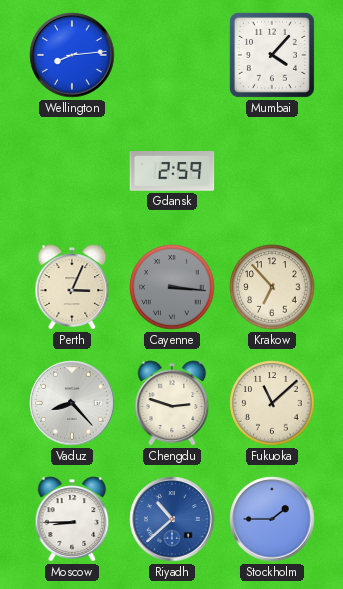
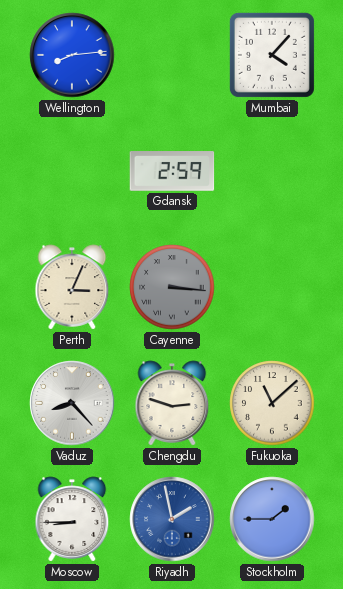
Krakow: 6:53 -> none (272, 287)
Riyadh: 10:38 -> 1:58 (172, 519)
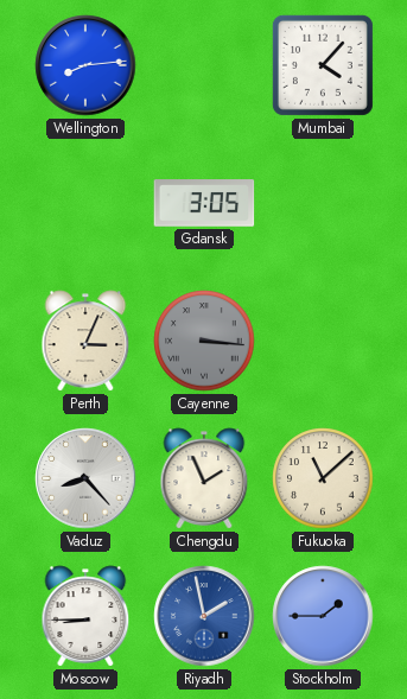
Gdansk: 2:59 -> 3:05 (204, 203)
Chengdu: 2:48 -> 1:56 (204, 478)
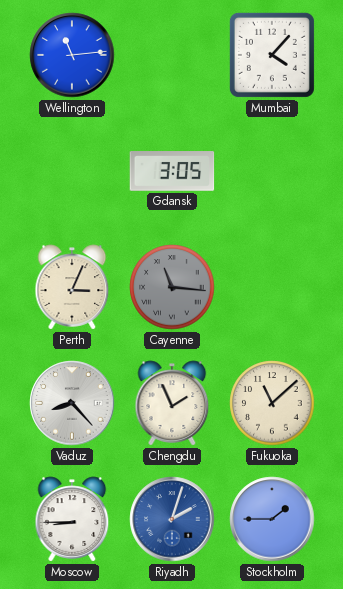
Wellington: 8:14 -> 11:14 (72, 55)
Cayenne: 3:16 -> 11:16 (172, 287)
Riyadh: 1:58 -> 2:03 (172, 519)
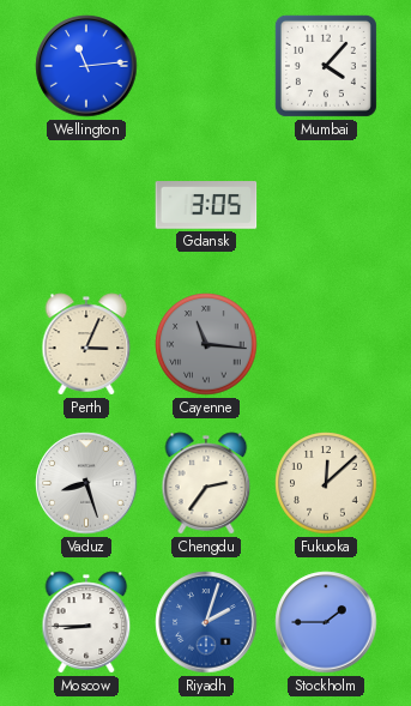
Vaduz: 8:23 -> 8:27 (86, 483)
Chengdu: 1:56 -> 2:36 (206, 483)
Fukuoka: 11:08 -> 12:08 (326, 483)
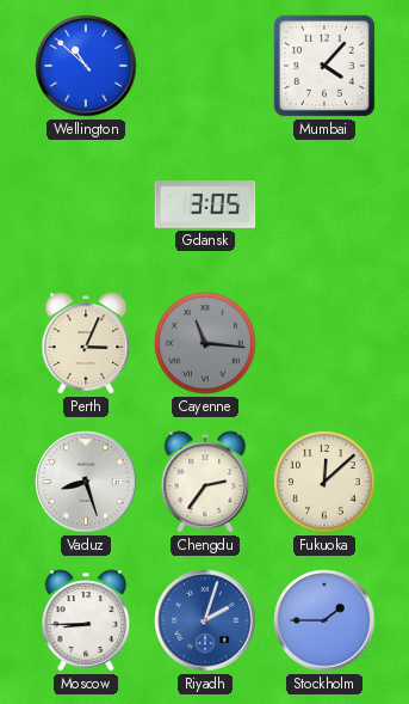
Wellington: 11:14 -> 10:52 (86, 66)
